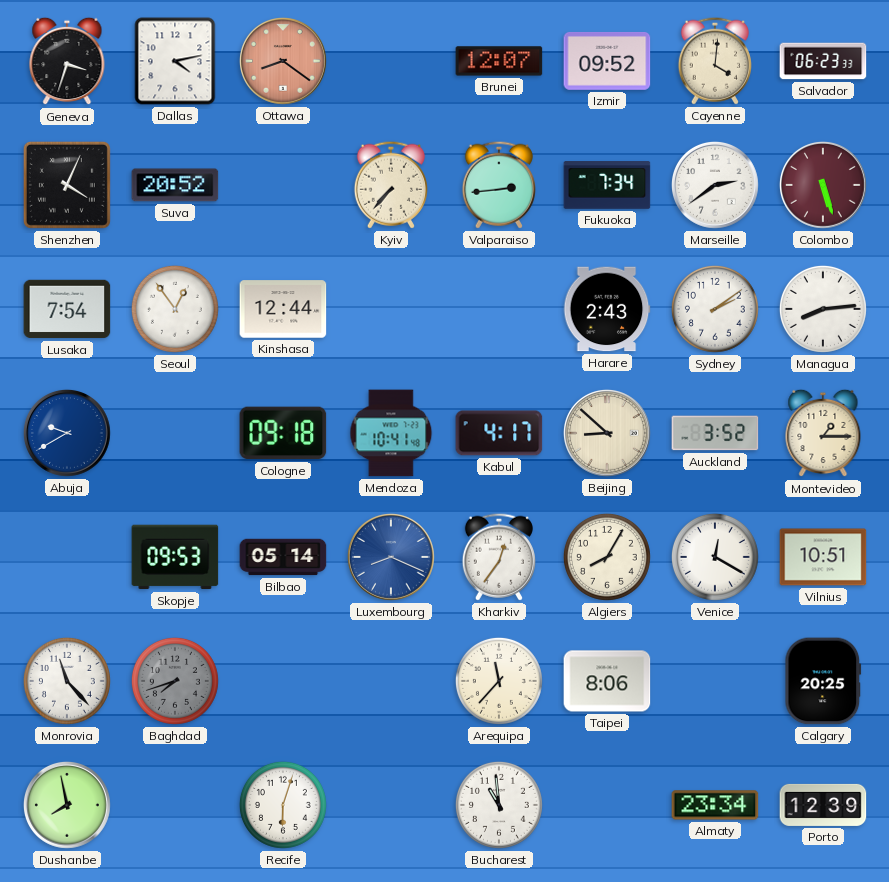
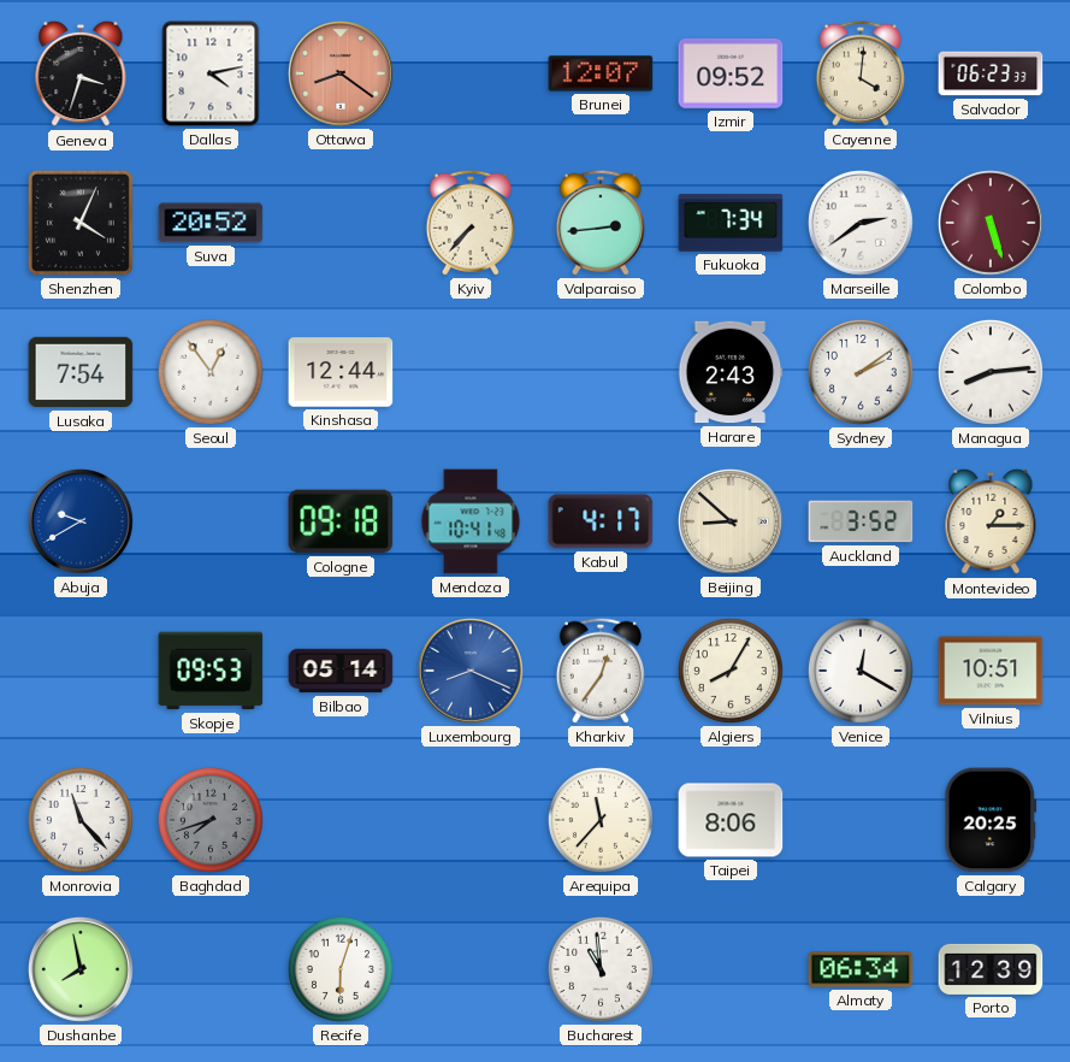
Almaty: 23:34 -> 06:34 (861, 969)
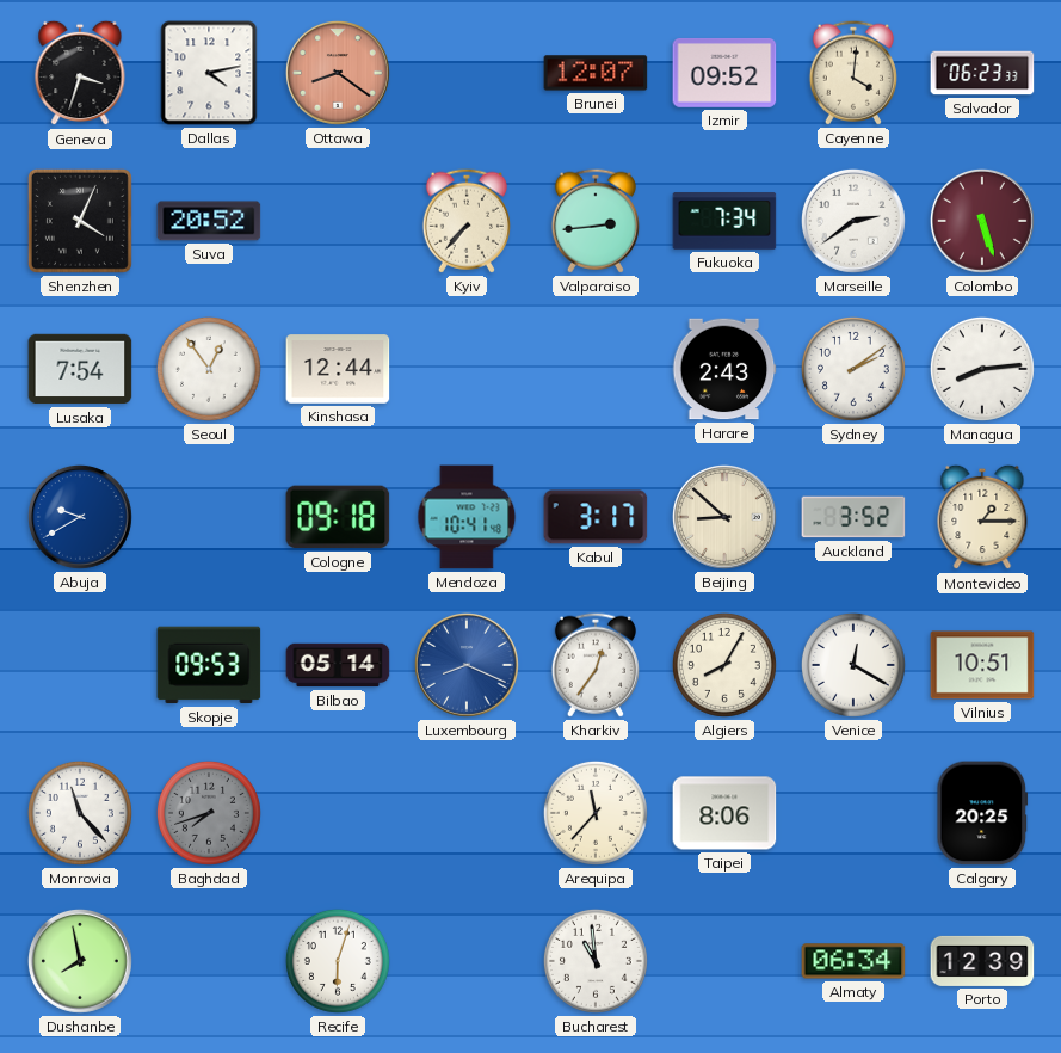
Kabul: 4:17 -> 3:17 (596, 517)
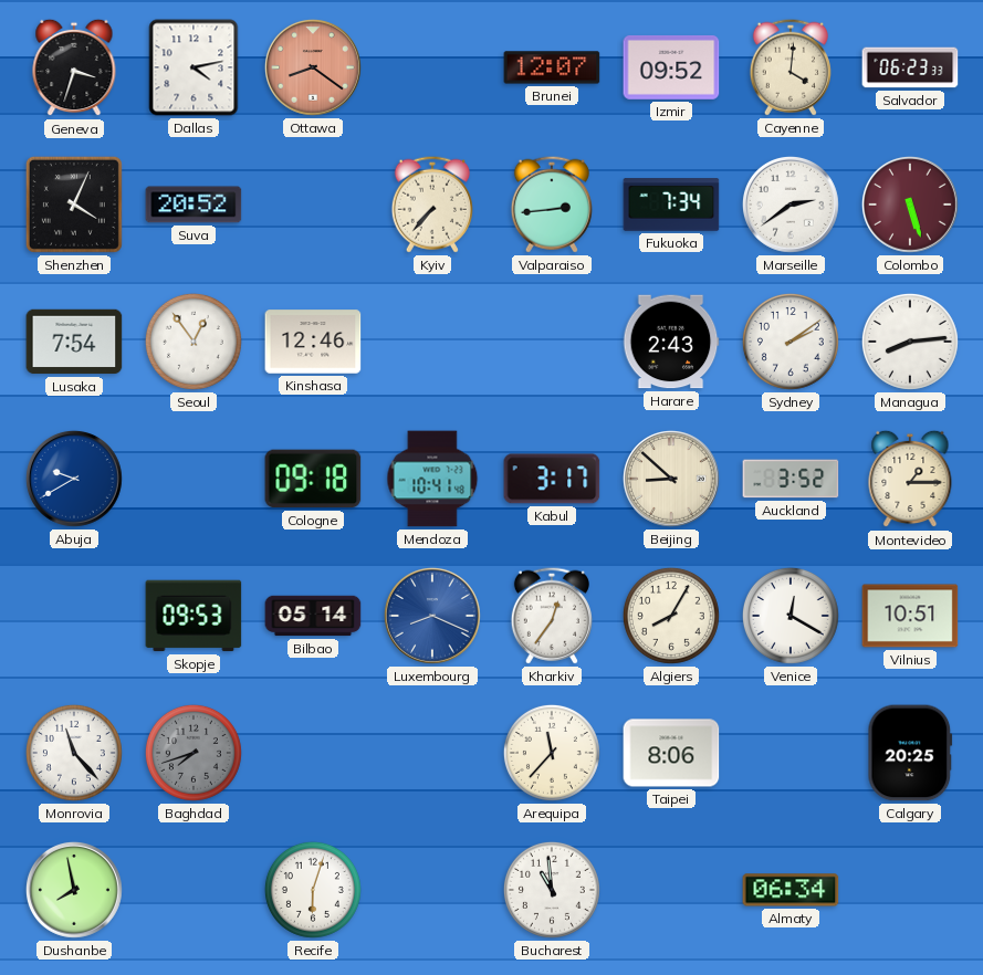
Kinshasa: 12:44 -> 12:46 (313, 342)
Porto: 12:39 -> none (982, 961)
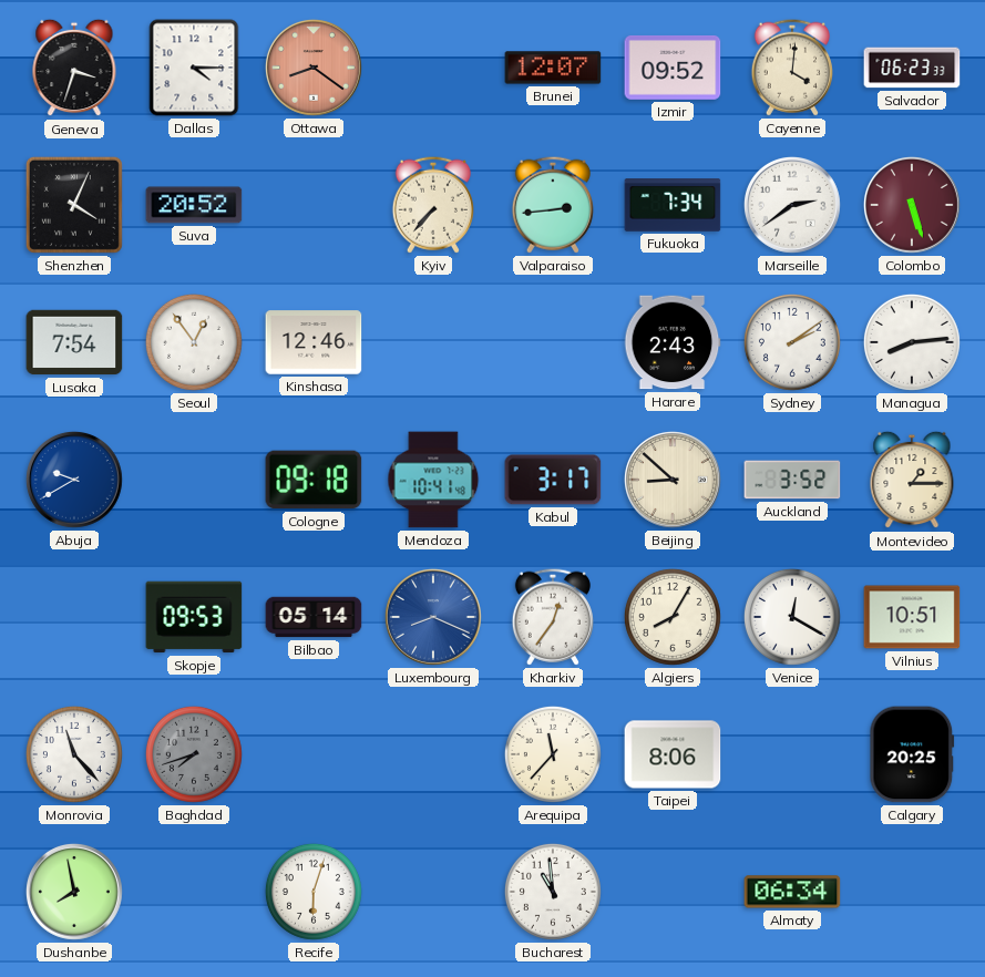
Dallas: 4:13 -> 4:15 (194, 68)
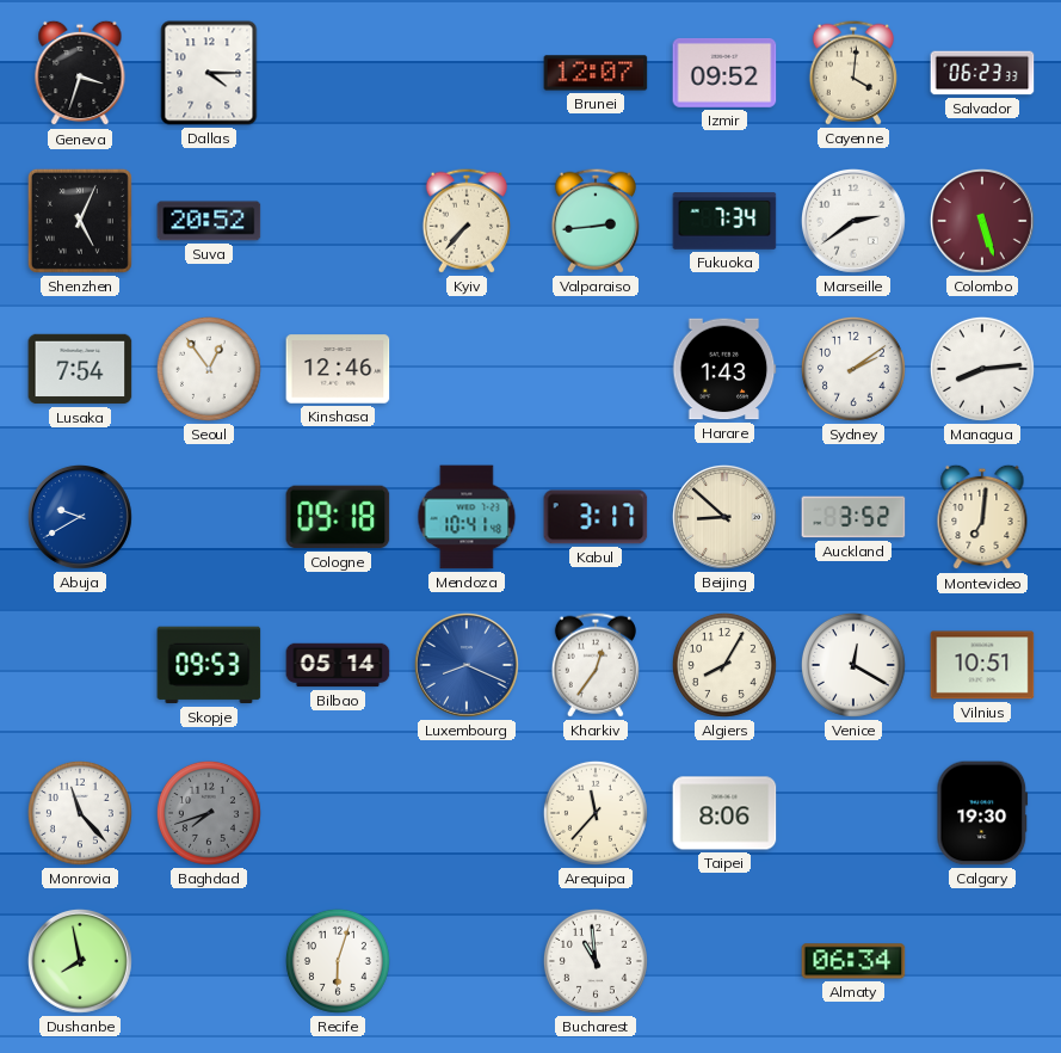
Ottawa: 8:21 -> none (314, 68)
Shenzhen: 4:04 -> 5:04 (80, 221)
Harare: 2:43 -> 1:43 (724, 369)
Montevideo: 1:15 -> 7:01 (982, 517)
Calgary: 20:25 -> 19:30 (982, 813)
